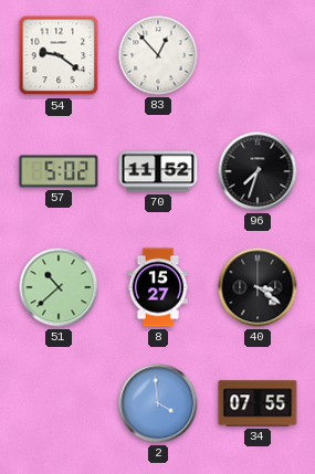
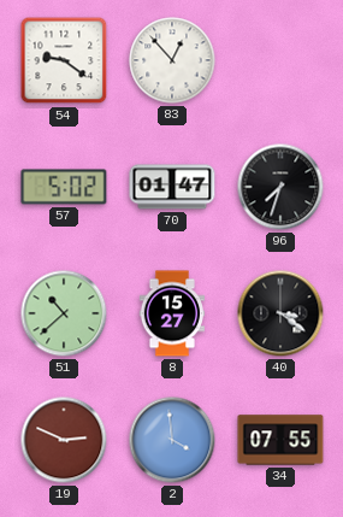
70: 11:52 -> 01:47 (172, 187)
19: none -> 2:49 (64, 440)
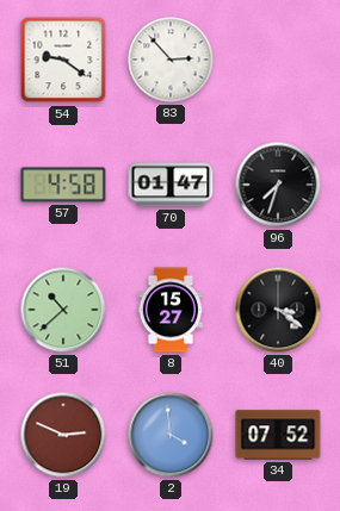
83: 12:53 -> 2:53 (171, 60)
57: 5:02 -> 4:58 (63, 185)
34: 07:55 -> 07:52 (278, 435)
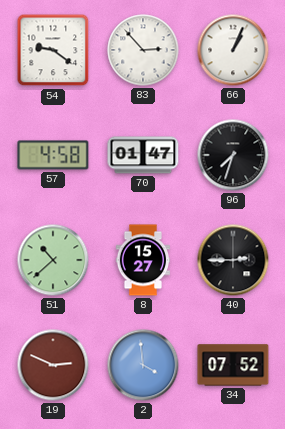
66: none -> 1:04 (233, 50)
40: 3:21 -> 2:45 (233, 260)
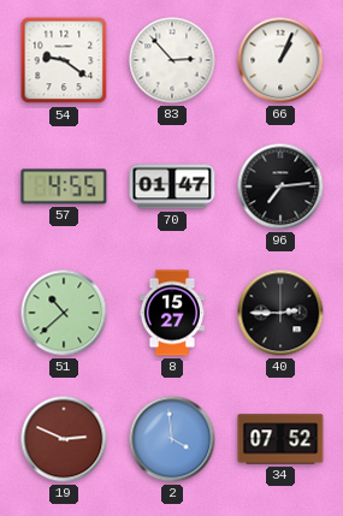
57: 4:58 -> 4:55 (64, 186)
96: 7:33 -> 7:14 (280, 186)
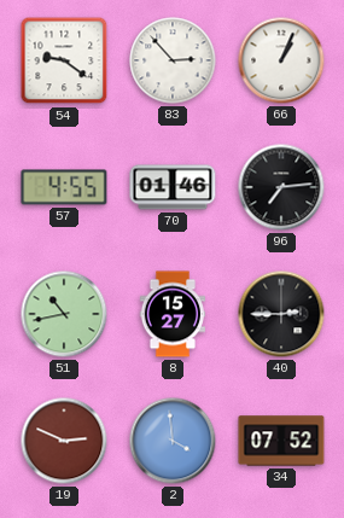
70: 01:47 -> 01:46 (173, 187)
51: 10:38 -> 10:43 (64, 314)
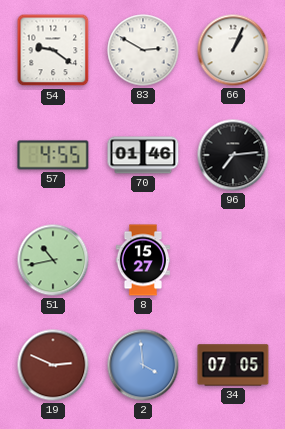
83: 2:53 -> 2:50 (143, 50)
40: 2:45 -> none (281, 314)
34: 07:52 -> 07:05 (233, 365)
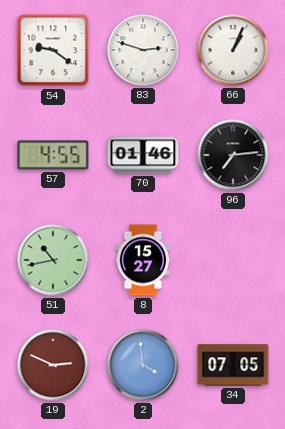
83: 2:50 -> 2:48 (143, 50)
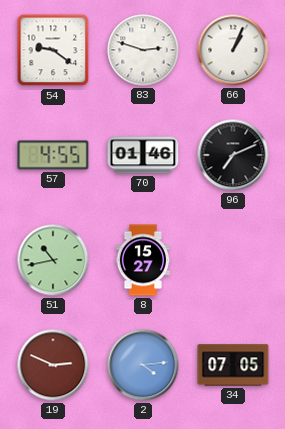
96: 7:14 -> 7:11 (233, 155)
2: 3:59 -> 4:14 (143, 365)
